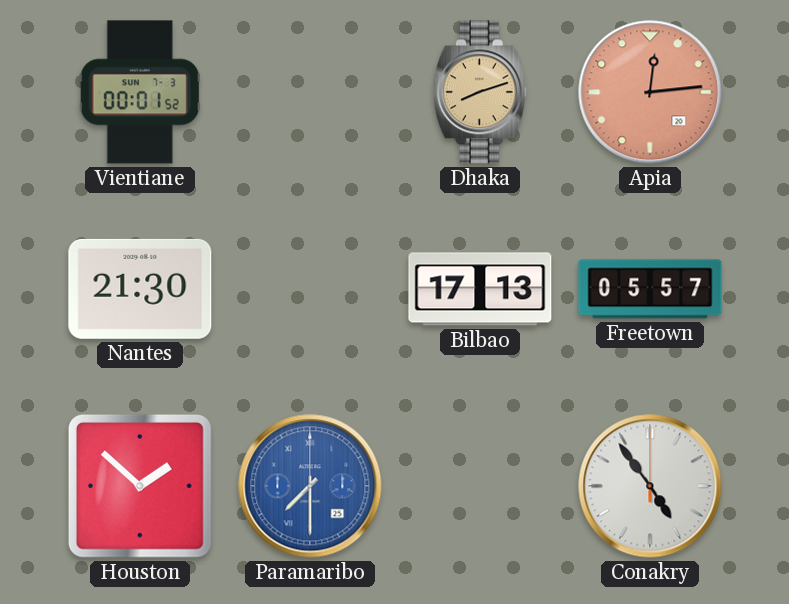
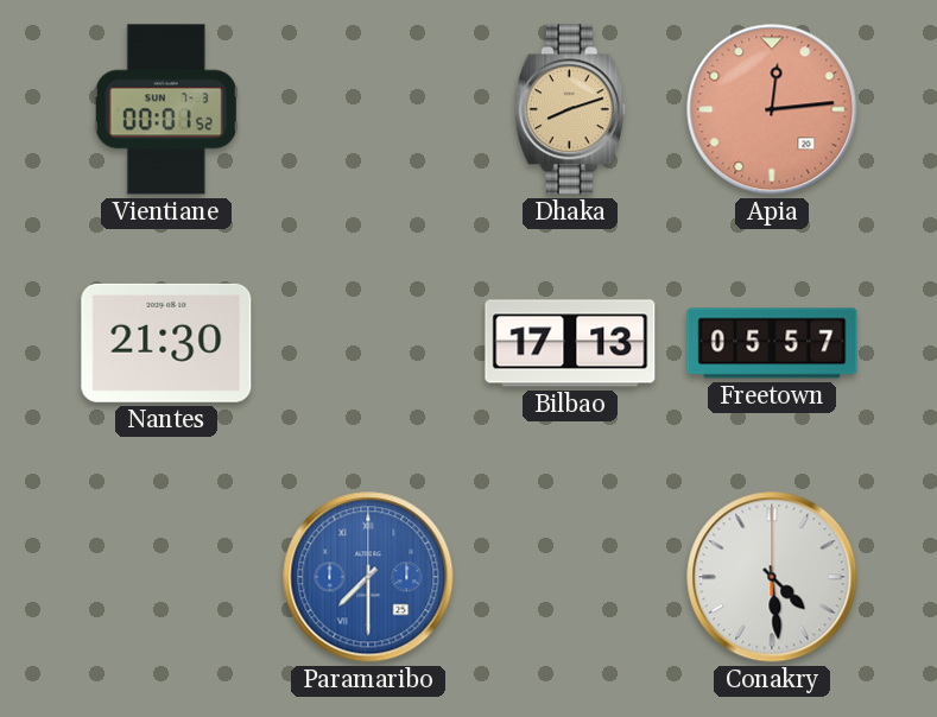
Houston: 1:52 -> none (140, 486)
Conakry: 4:54 -> 4:29 (772, 577)
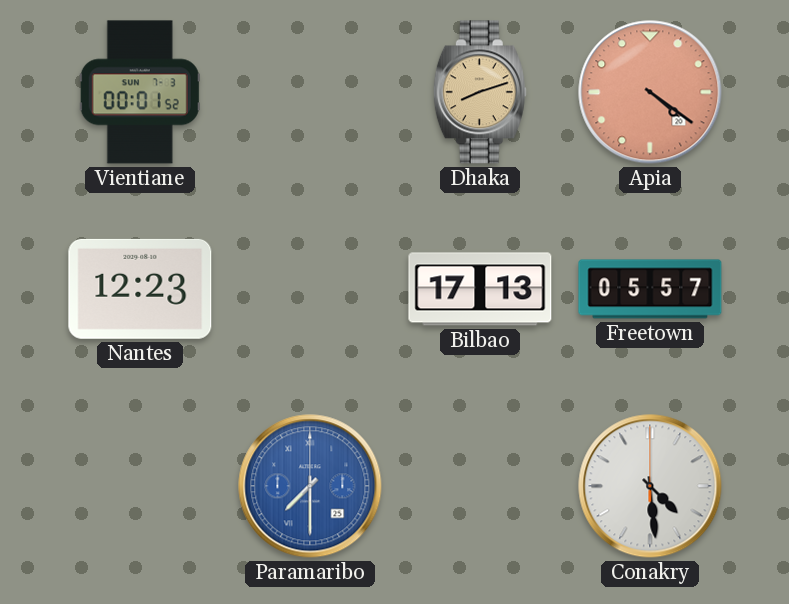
Apia: 12:14 -> 4:21 (650, 92)
Nantes: 21:30 -> 12:23 (140, 289)
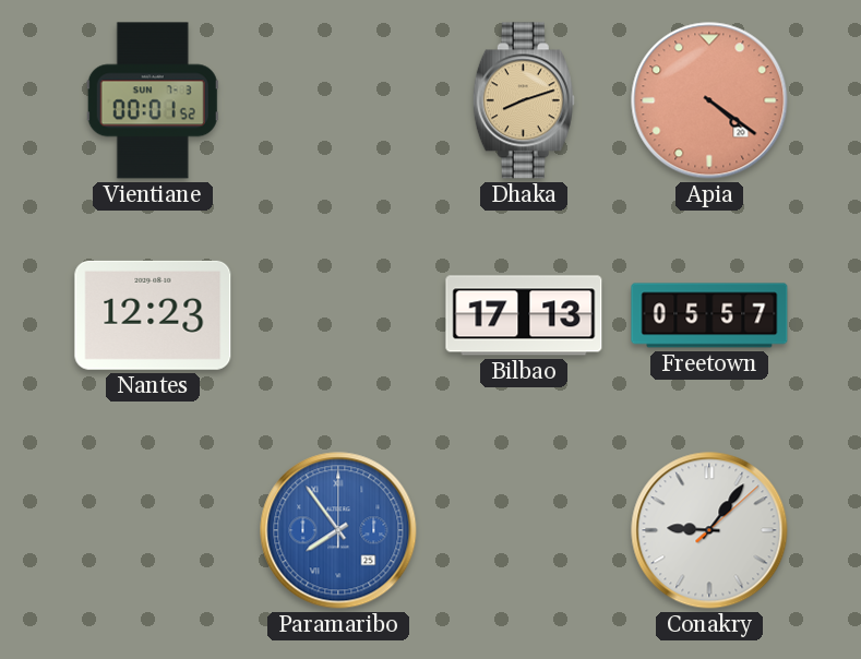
Paramaribo: 7:30 -> 7:54 (338, 530)
Conakry: 4:29 -> 9:06 (709, 530)
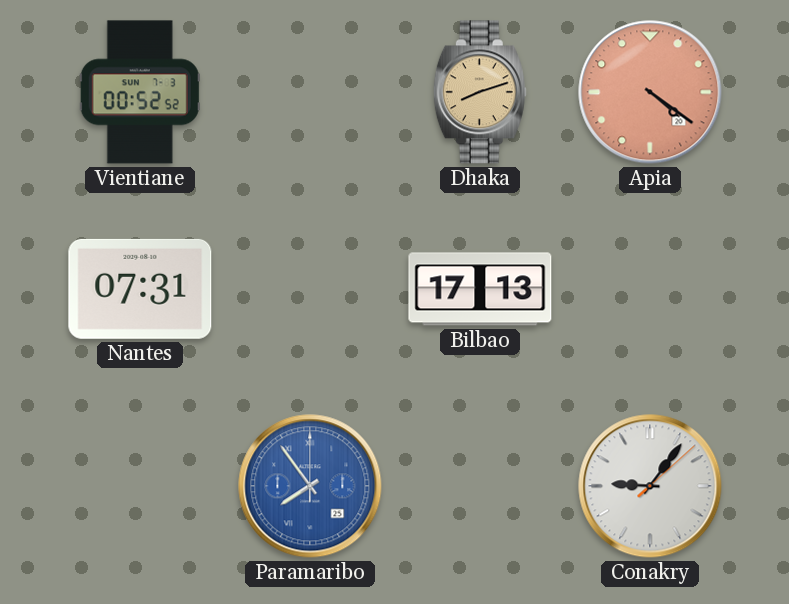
Vientiane: 00:01 -> 00:52 (140, 92)
Nantes: 12:23 -> 07:31 (140, 289)
Freetown: 05:57 -> none (709, 315)
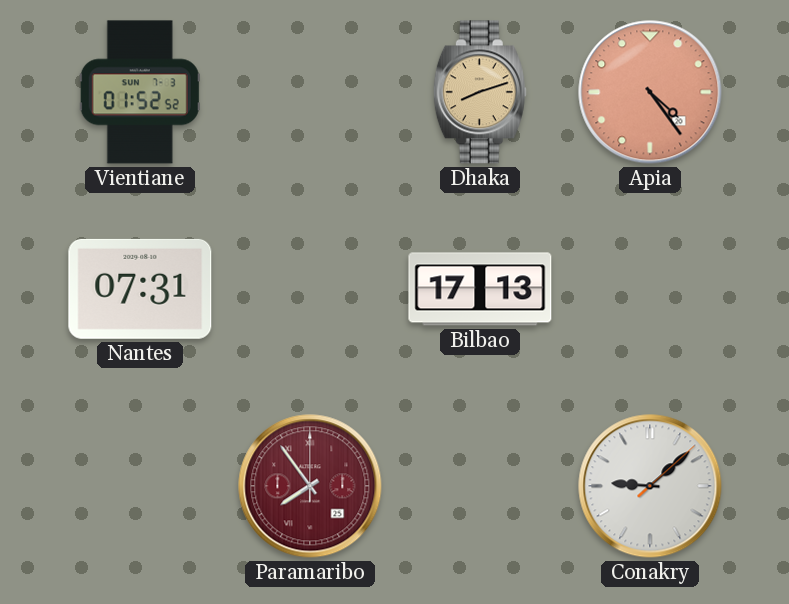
Vientiane: 00:52 -> 01:52 (140, 92)
Apia: 4:21 -> 4:24 (650, 92)
Paramaribo dial: blue -> burgundy (310, 486)
Conakry: 9:06 -> 9:08 (650, 486)
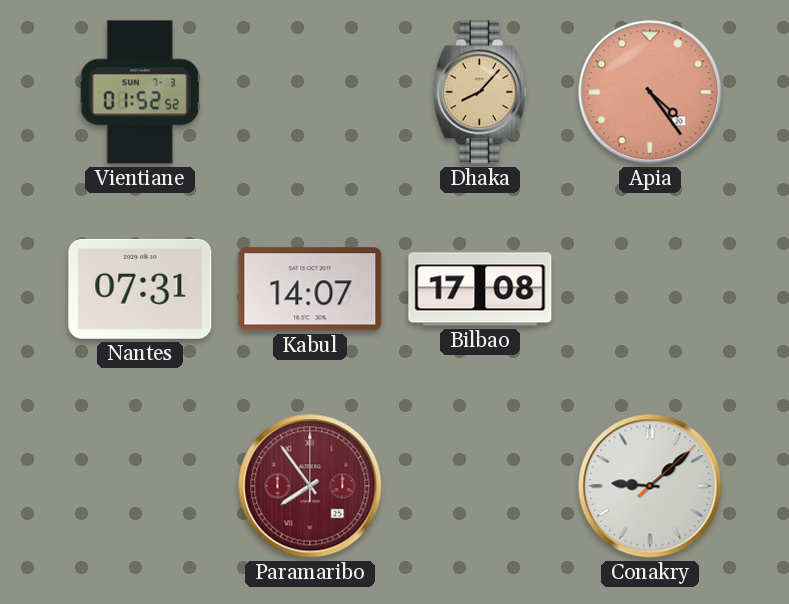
Dhaka: 8:12 -> 8:07 (480, 92)
Kabul: none -> 14:07 (310, 289)
Bilbao: 17:13 -> 17:08 (480, 289)
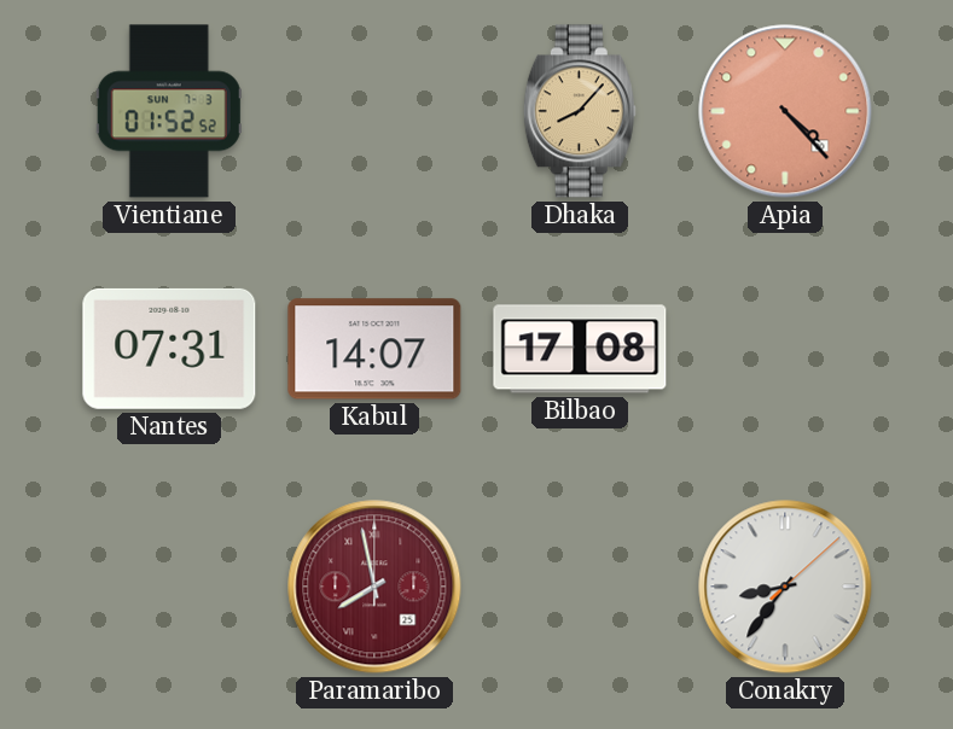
Apia: 4:24 -> 4:23 (785, 111)
Paramaribo: 7:54 -> 7:58 (374, 587)
Conakry: 9:08 -> 8:36 (785, 587)
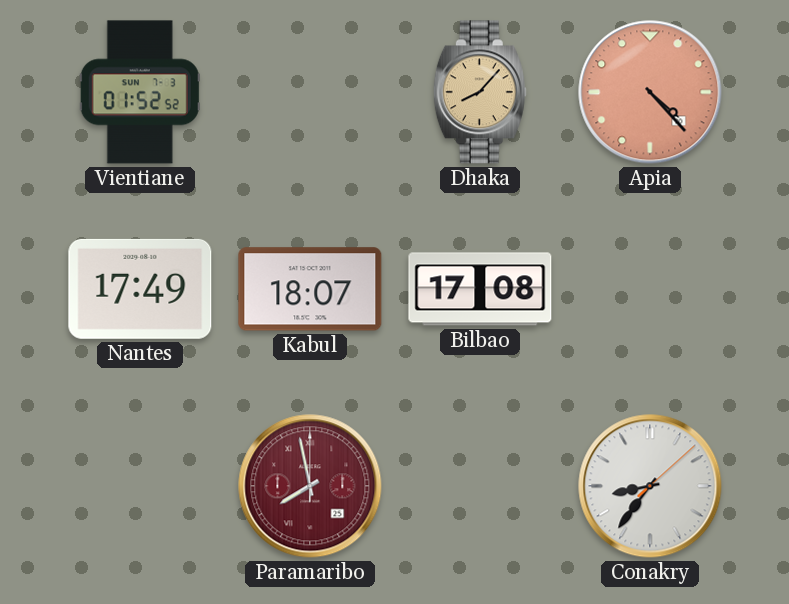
Nantes: 07:31 -> 17:49 (140, 289)
Kabul: 14:07 -> 18:07 (310, 289)
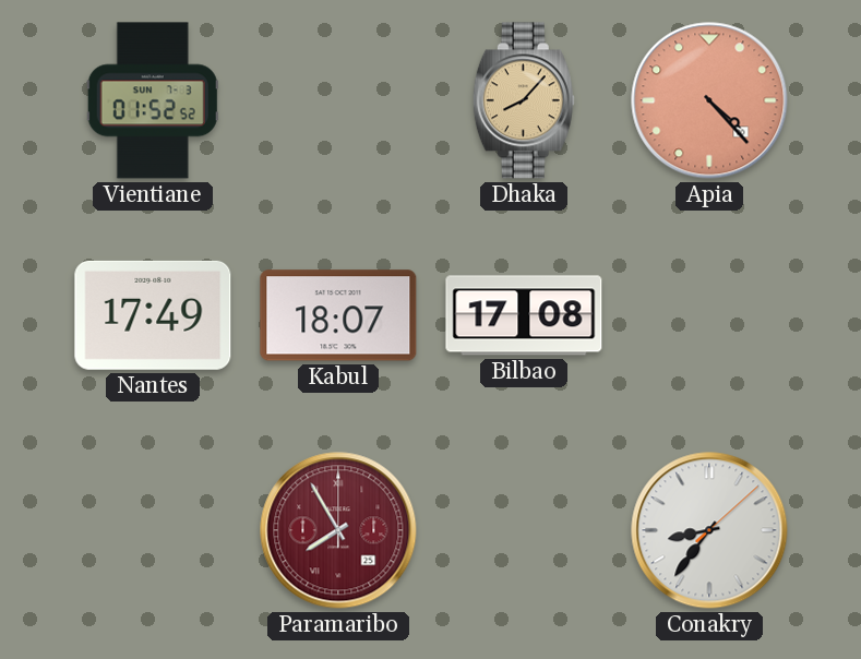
Paramaribo: 7:58 -> 7:55 (338, 530)
